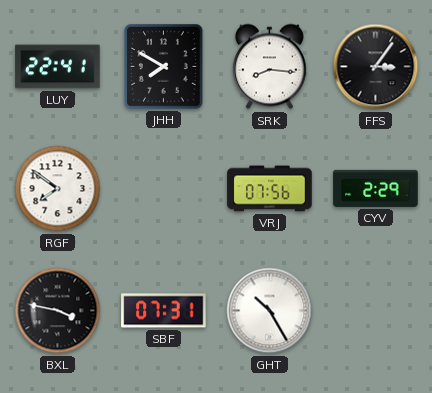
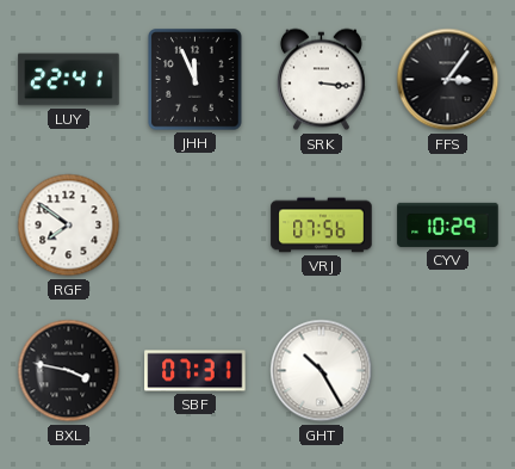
JHH: 7:50 -> 11:56 (196, 80)
SRK: 8:16 -> 3:16 (321, 80)
CYV: 2:29 -> 10:29 (448, 224)
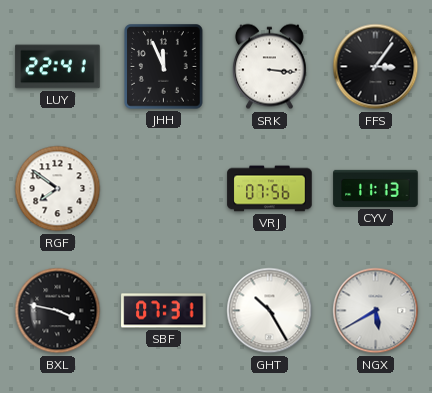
CYV: 10:29 -> 11:13 (376, 188)
NGX: none -> 5:40 (376, 311)
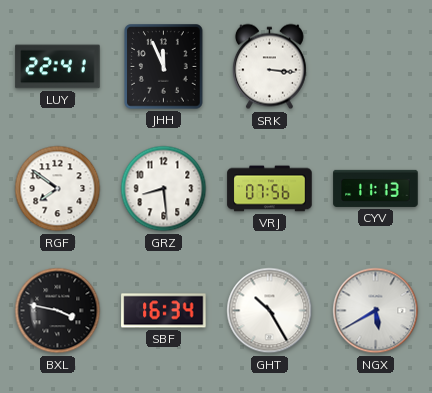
FFS: 3:06 -> none (376, 67)
GRZ: none -> 8:29 (164, 189)
SBF: 07:31 -> 16:34 (164, 311)
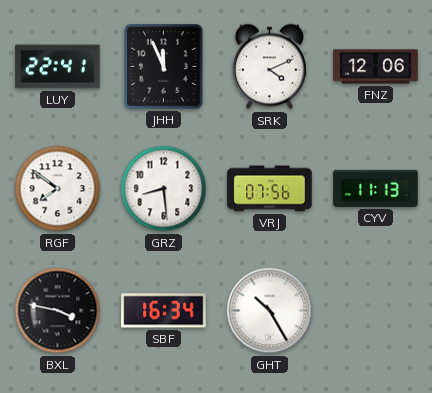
SRK: 3:16 -> 4:11 (269, 67)
FNZ: none -> 12:06 (376, 67)
NGX: 5:40 -> none (376, 311)
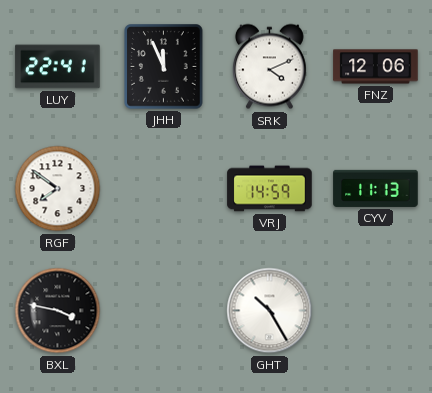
GRZ: 8:29 -> none (164, 189)
VRJ: 07:56 -> 14:59 (270, 189)
SBF: 16:34 -> none (164, 311)
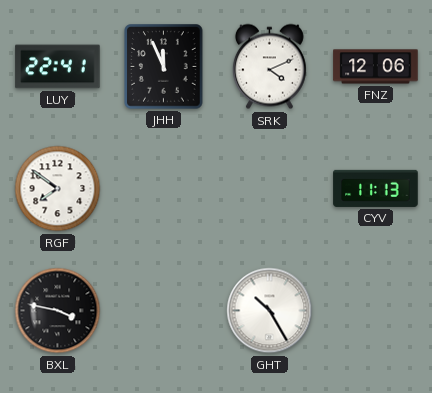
VRJ: 14:59 -> none (270, 189)
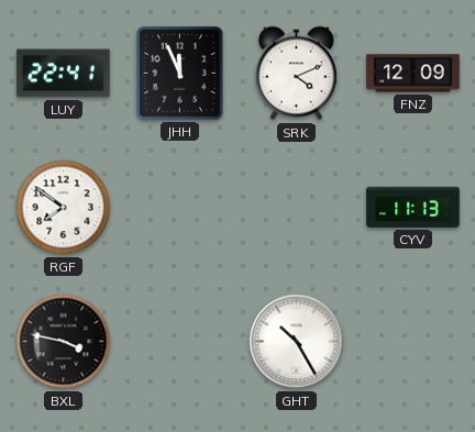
FNZ: 12:06 -> 12:09 (413, 74)
